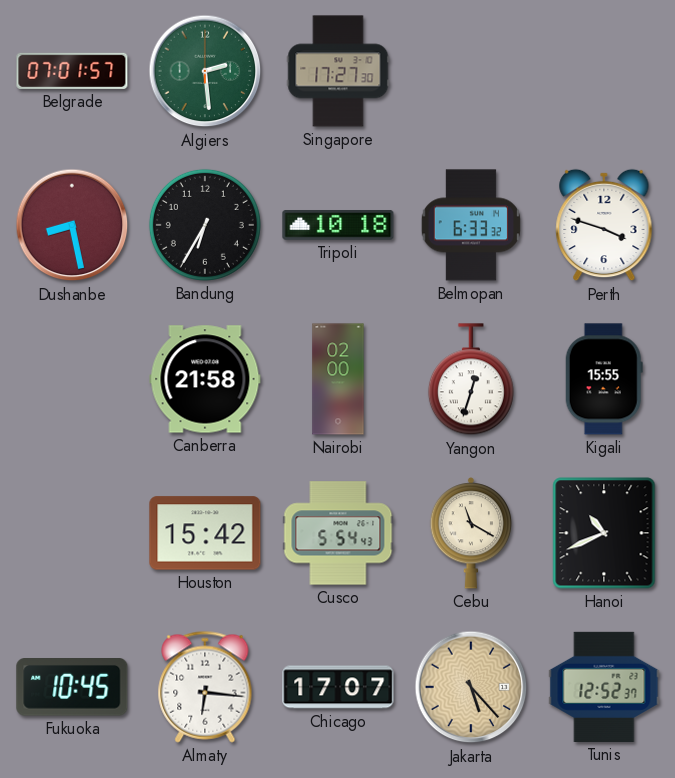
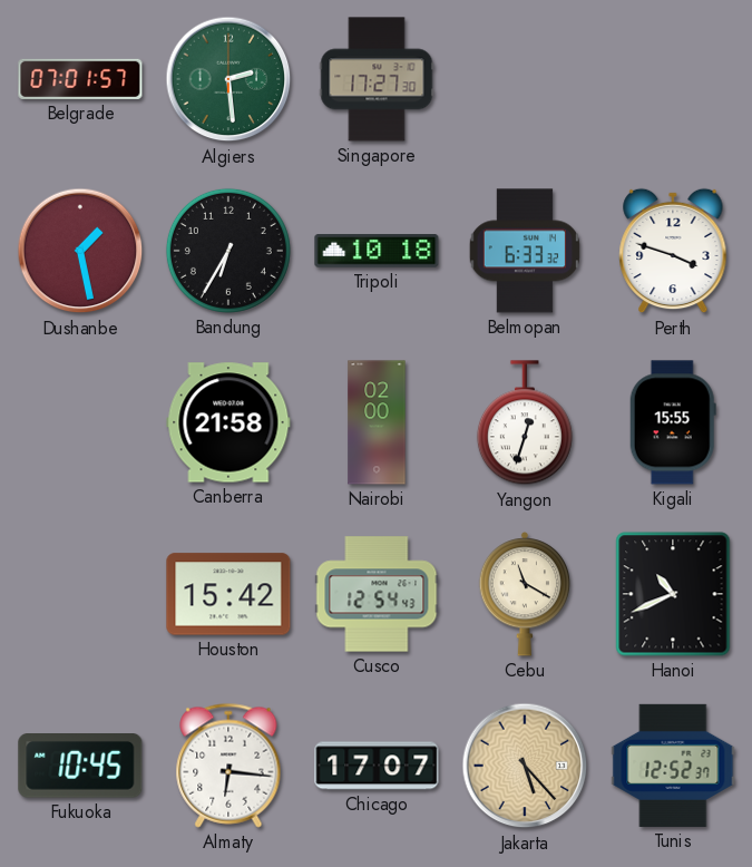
Dushanbe: 8:28 -> 1:28 (80, 251)
Cusco: 5:54 -> 12:54 (377, 594)
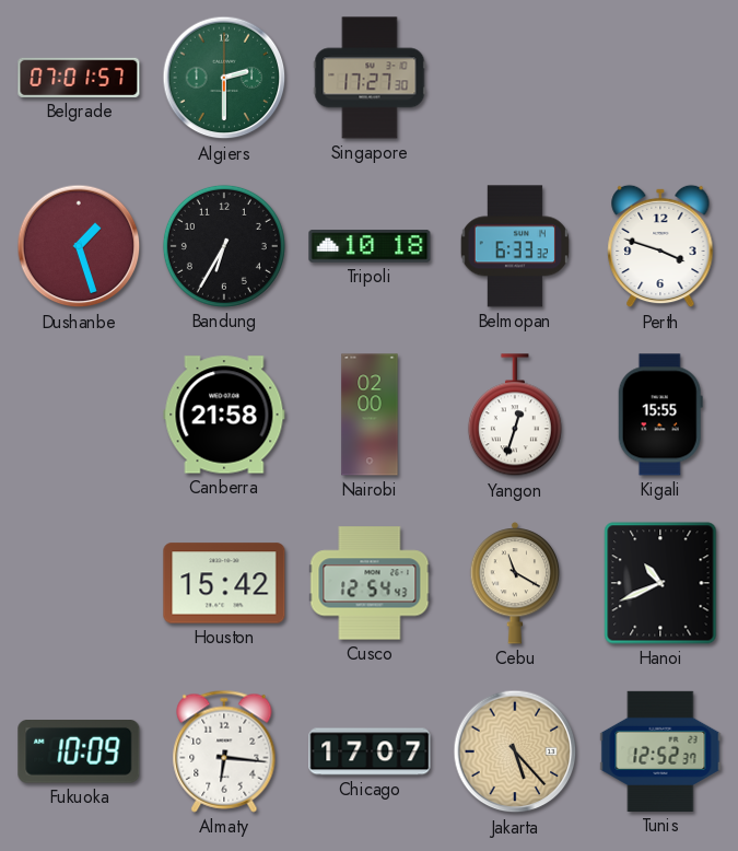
Algiers: 2:29 -> 2:30 (224, 78)
Dushanbe: 1:28 -> 1:27 (79, 246)
Fukuoka: 10:45 -> 10:09 (79, 753)
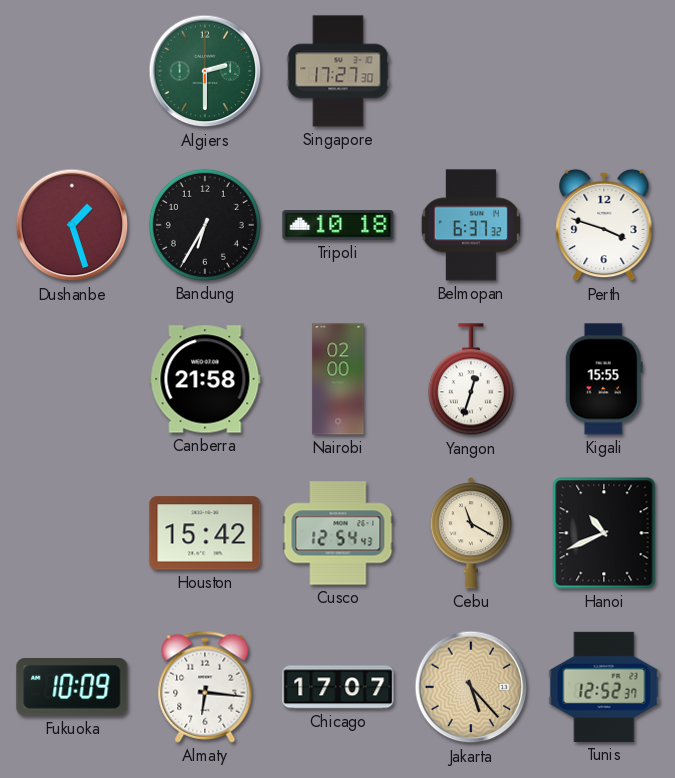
Belgrade: 07:01 -> none (79, 78)
Belmopan: 6:33 -> 6:37 (471, 225)
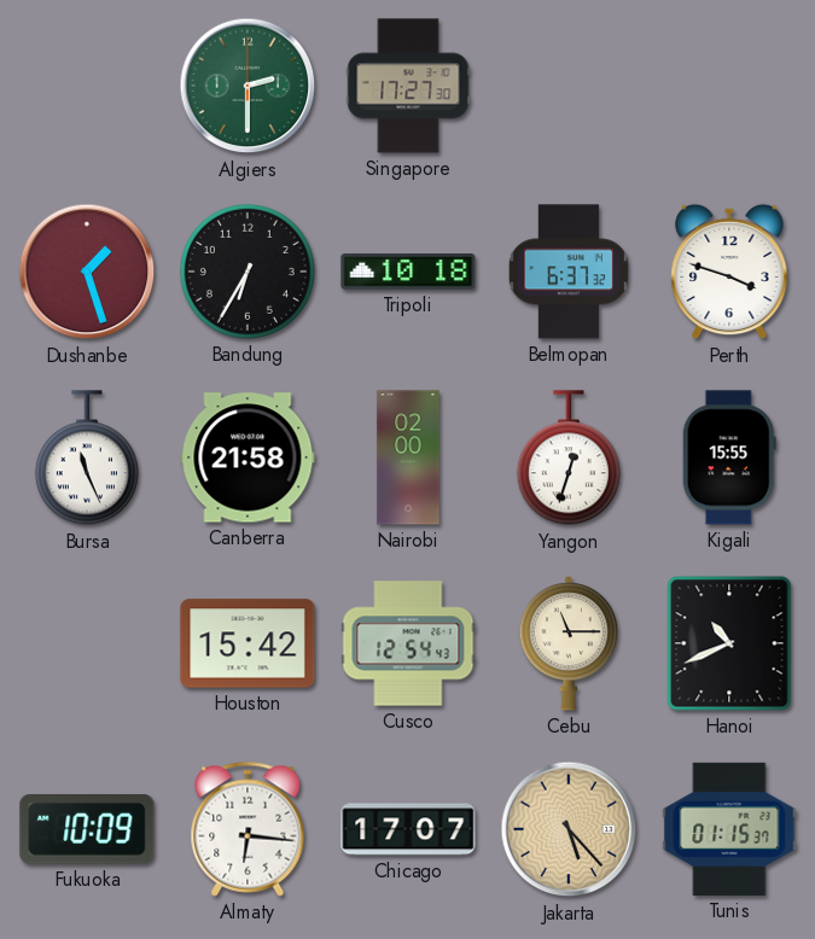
Bursa: none -> 11:26 (87, 459)
Cebu: 11:20 -> 11:15 (569, 643)
Tunis: 12:52 -> 01:15 (729, 829)
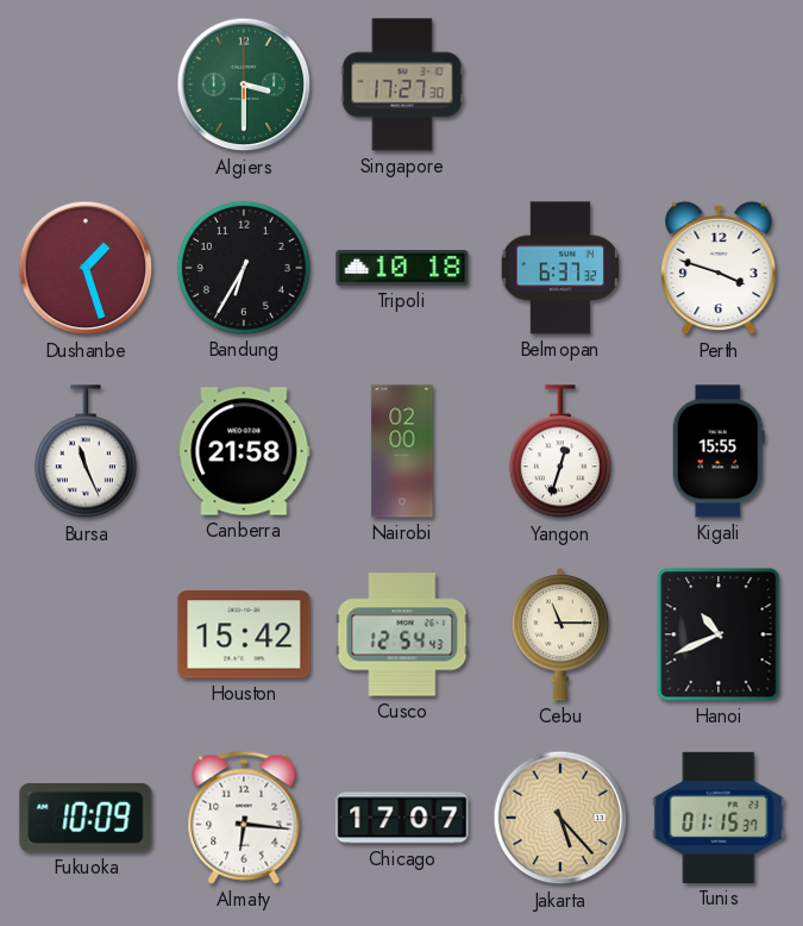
Algiers: 2:30 -> 3:30 (244, 85)
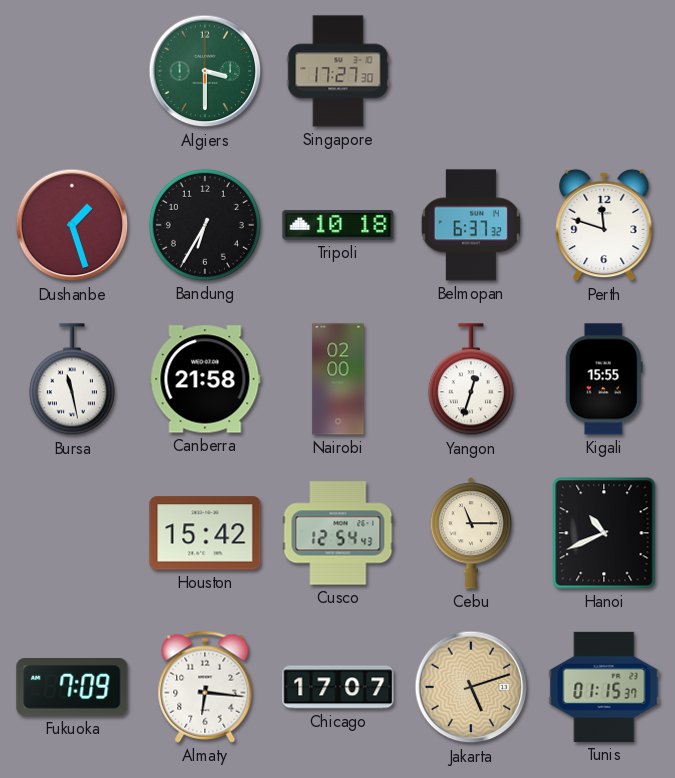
Perth: 3:48 -> 11:48 (604, 225)
Bursa: 11:26 -> 11:28 (72, 380)
Fukuoka: 10:09 -> 7:09 (72, 688)
Jakarta: 5:23 -> 5:12 (471, 687)
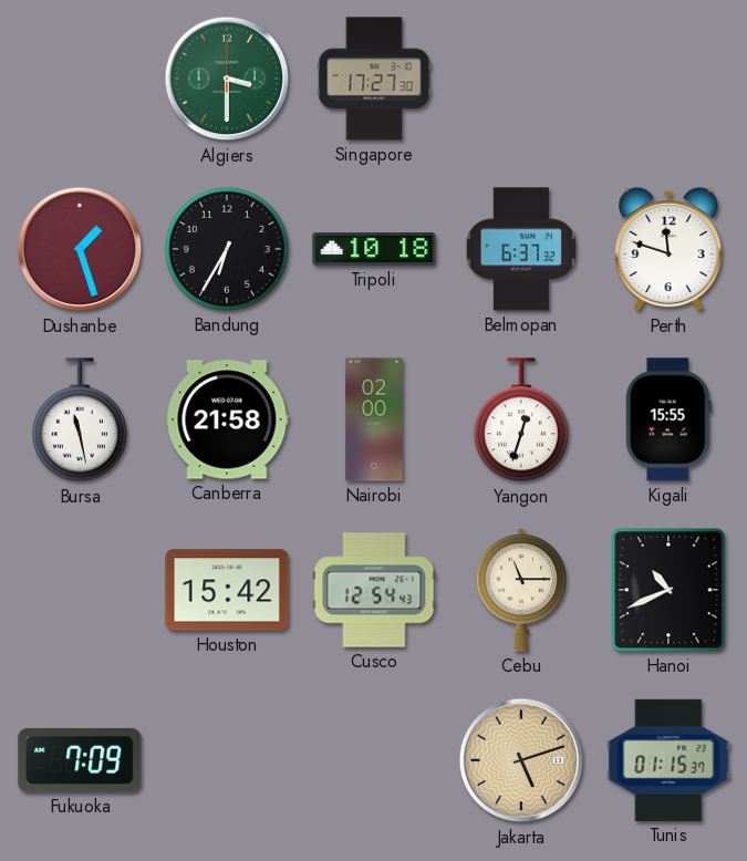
Almaty: 6:16 -> none (205, 687)
Chicago: 17:07 -> none (338, 687)
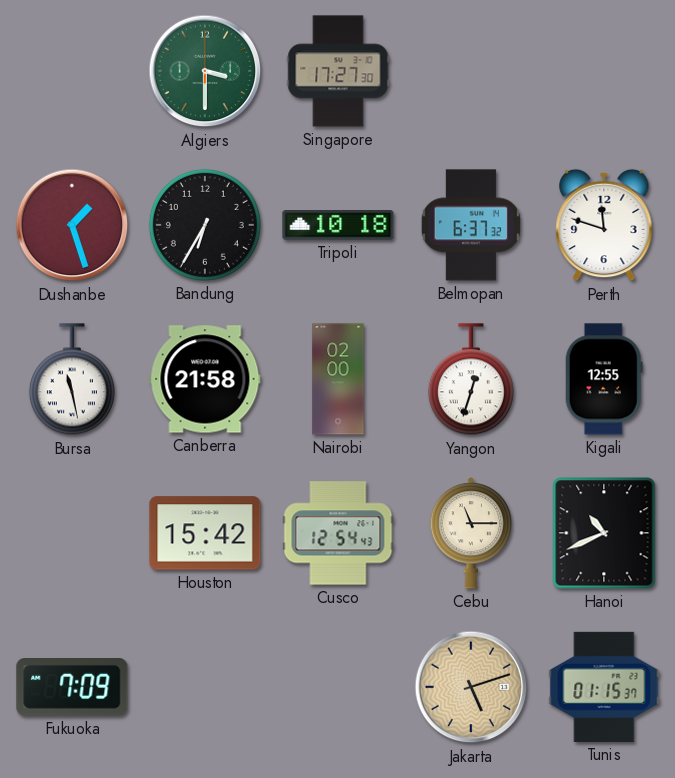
Kigali: 15:55 -> 12:55 (604, 379)
